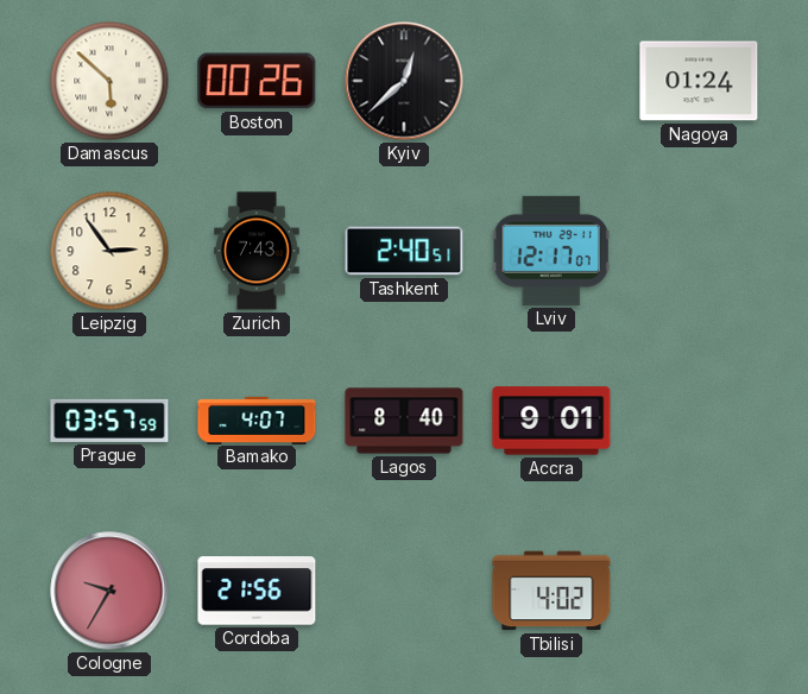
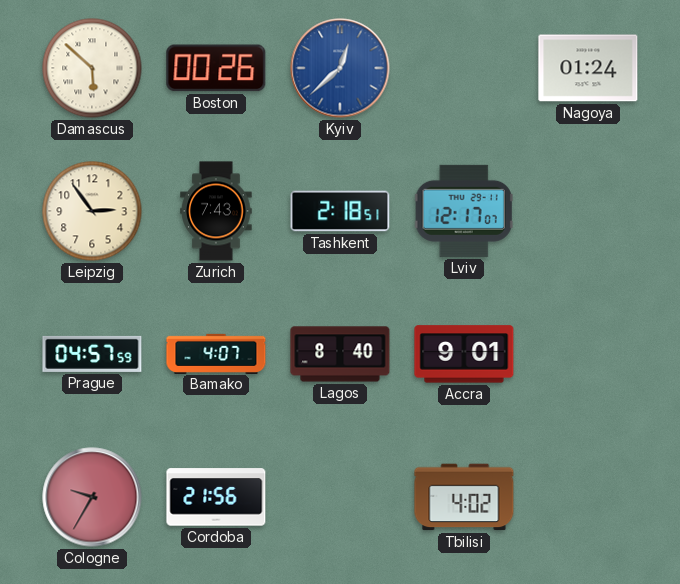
Kyiv dial: black -> blue (340, 68)
Tashkent: 2:40 -> 2:18 (340, 211)
Prague: 03:57 -> 04:57 (92, 354)
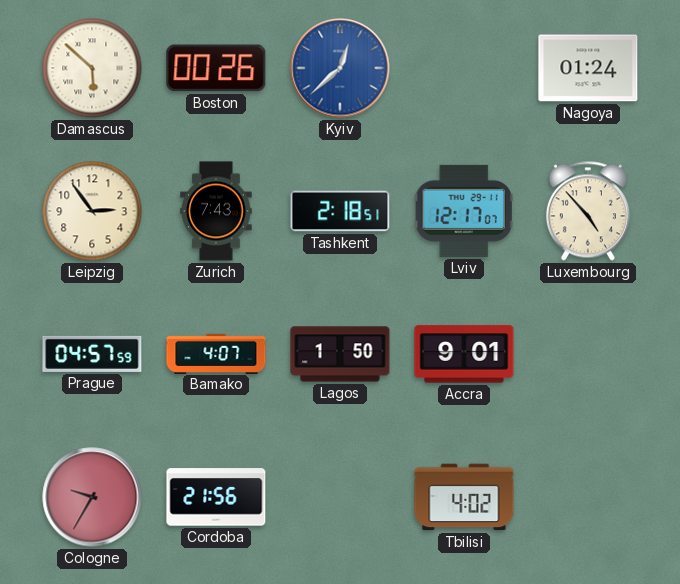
Luxembourg: none -> 4:53 (588, 211)
Lagos: 8:40 -> 1:50 (340, 354)
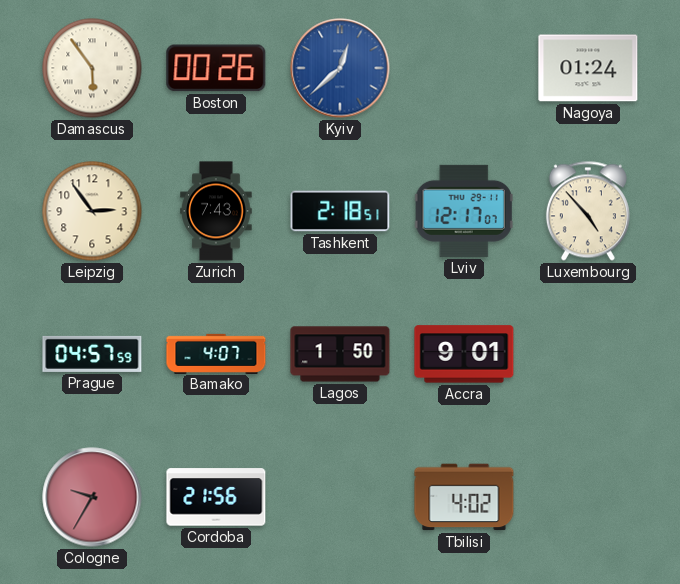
Damascus: 5:52 -> 5:54 (92, 68)
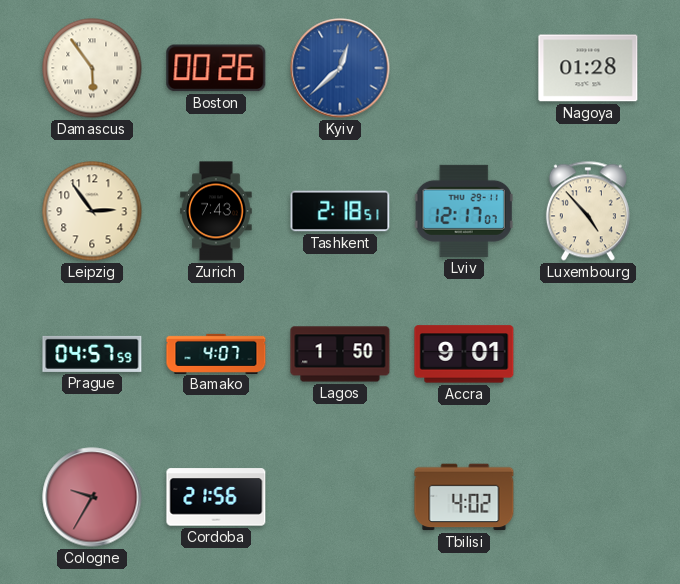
Nagoya: 01:24 -> 01:28 (588, 68)
